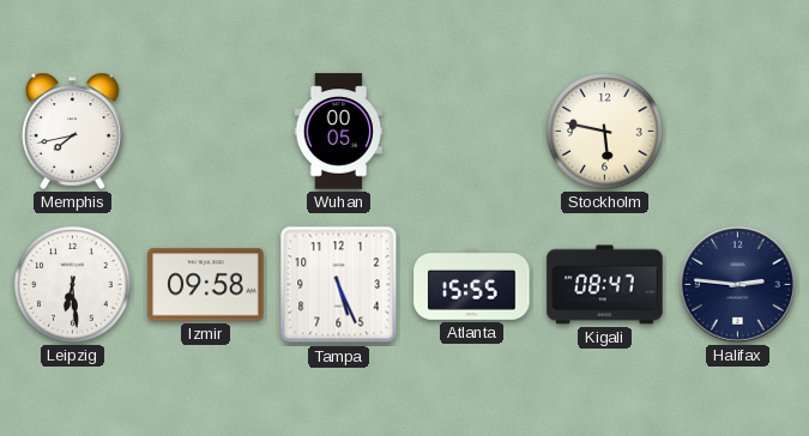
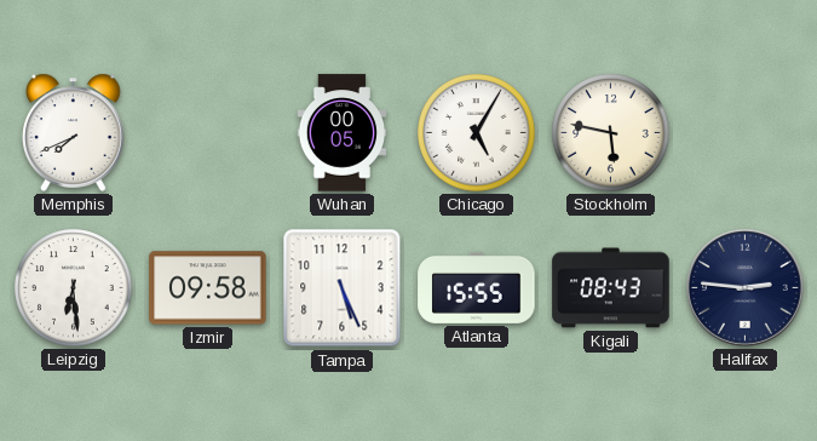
Memphis: 7:43 -> 7:41 (74, 132)
Chicago: none -> 5:05 (477, 133)
Kigali: 08:47 -> 08:43 (611, 288)
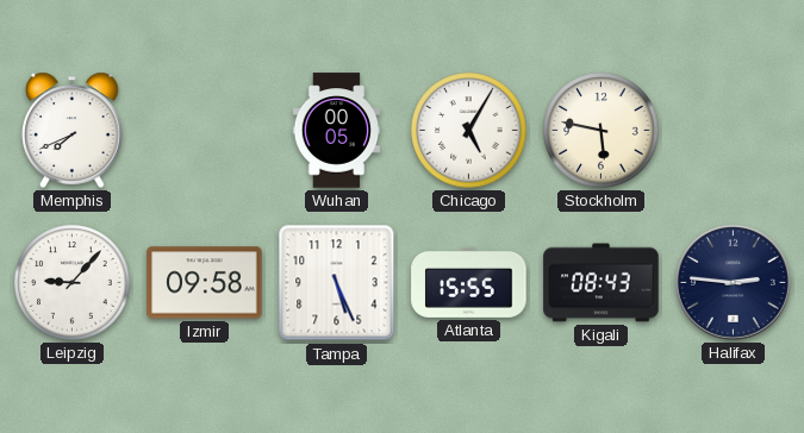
Leipzig: 6:29 -> 9:07 (73, 283)
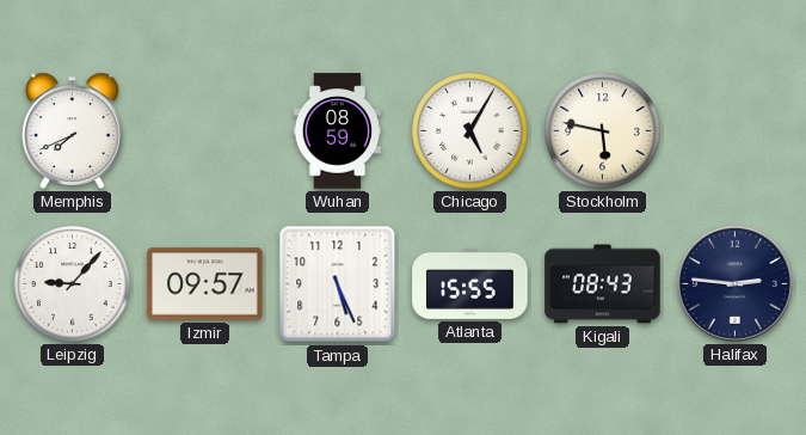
Wuhan: 00:05 -> 08:59 (338, 131)
Izmir: 09:58 -> 09:57 (205, 284)
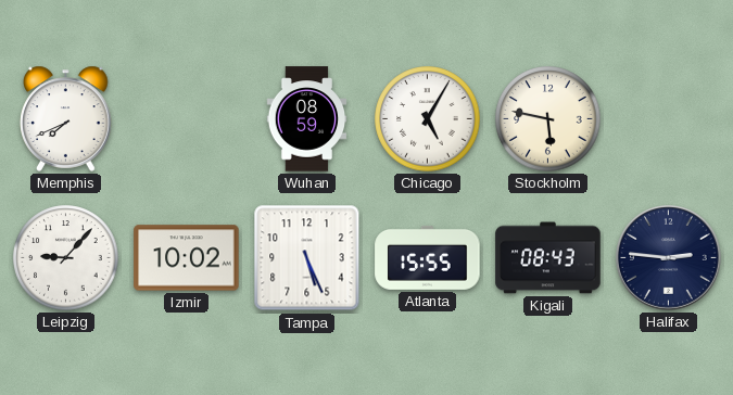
Izmir: 09:57 -> 10:02 (187, 258)
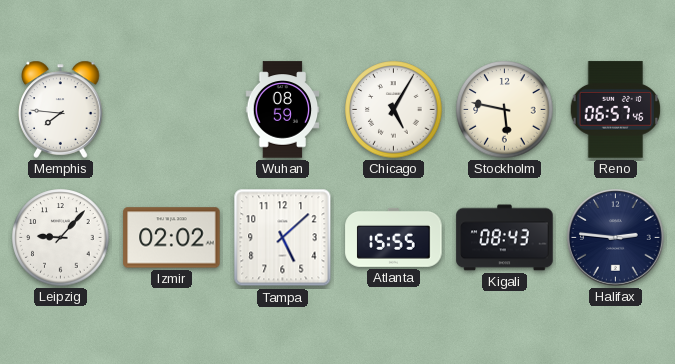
Memphis: 7:41 -> 7:46 (61, 109)
Reno: none -> 06:57 (615, 110)
Izmir: 10:02 -> 02:02 (172, 238)
Tampa: 5:26 -> 5:08 (283, 238)
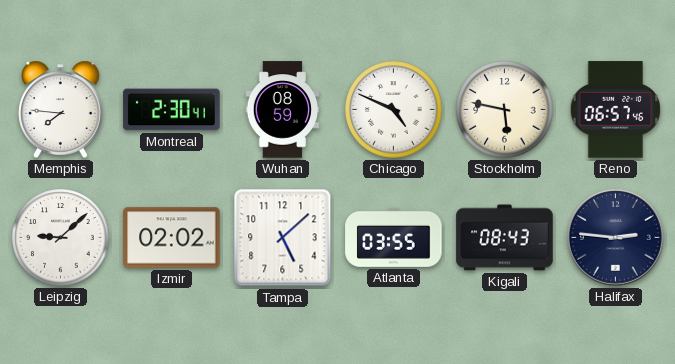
Montreal: none -> 2:30 (172, 110)
Chicago: 5:05 -> 4:49 (394, 110)
Leipzig: 9:07 -> 9:08 (61, 238)
Atlanta: 15:55 -> 03:55 (394, 237)
